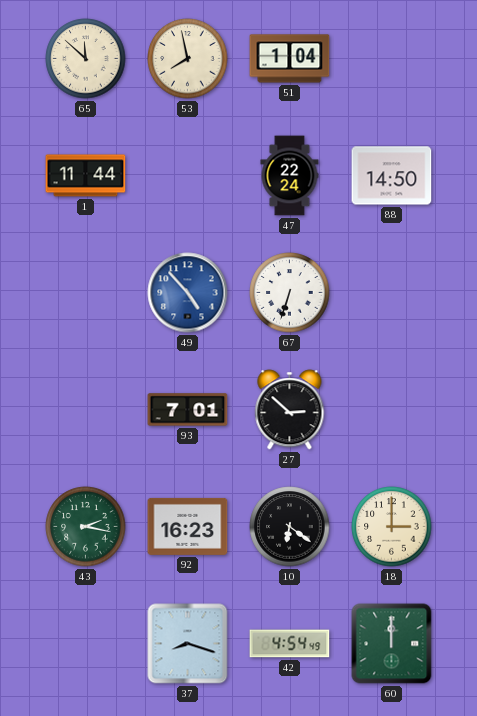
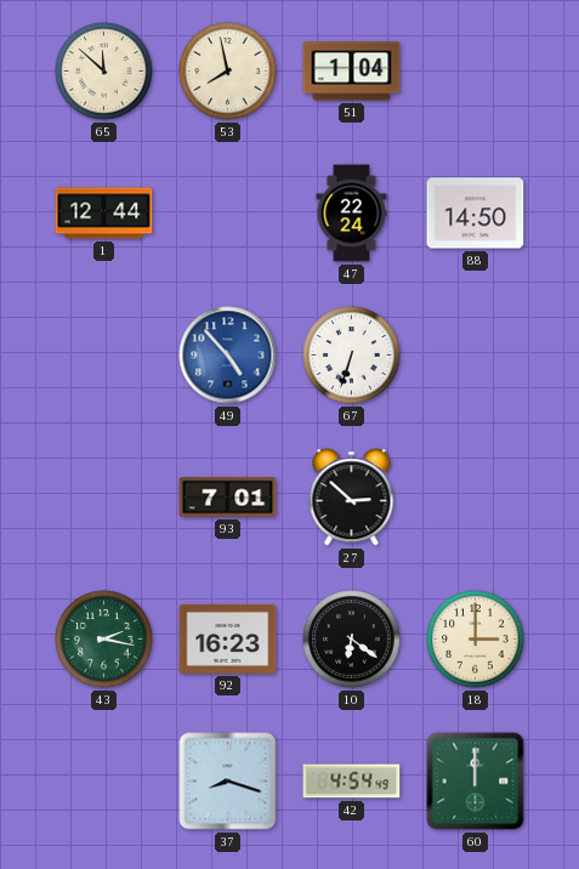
1: 11:44 -> 12:44 (104, 214)
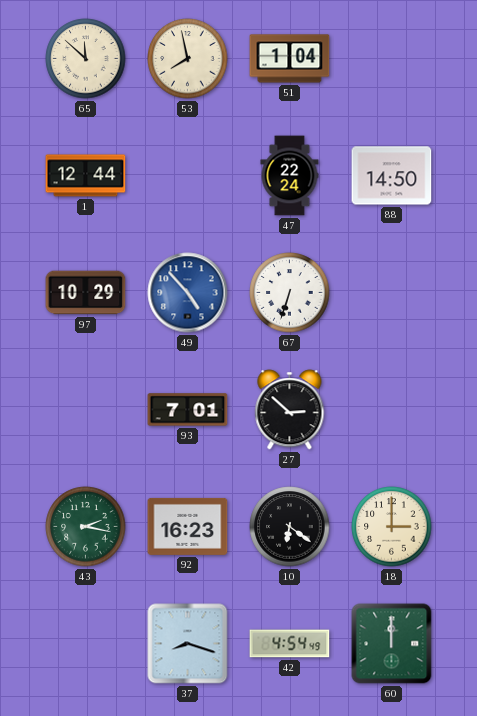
97: none -> 10:29 (86, 293)
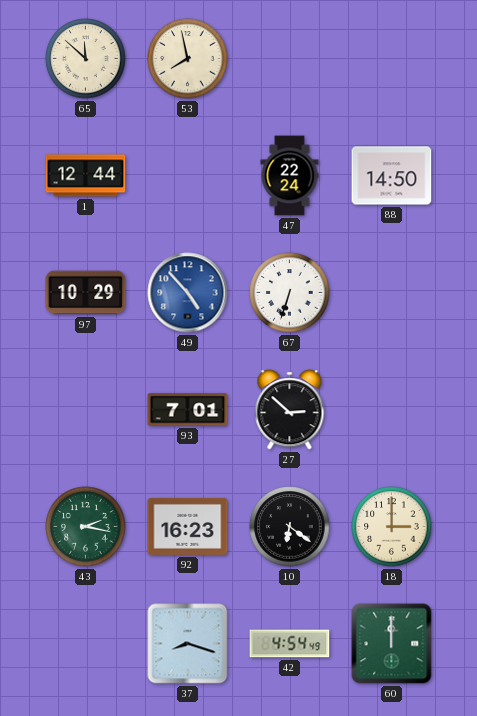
51: 1:04 -> none (290, 59)
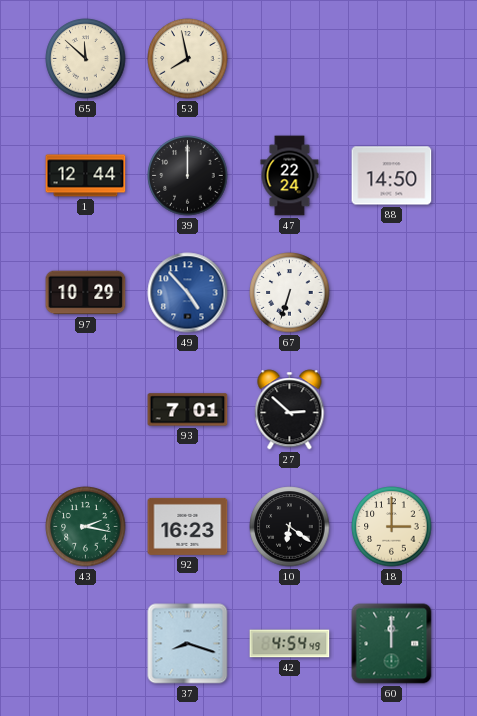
39: none -> 12:00 (188, 176)
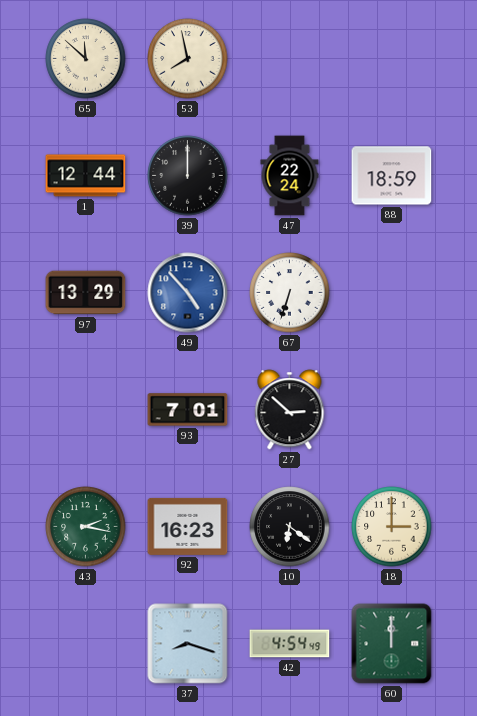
88: 14:50 -> 18:59 (392, 176)
97: 10:29 -> 13:29 (86, 293)
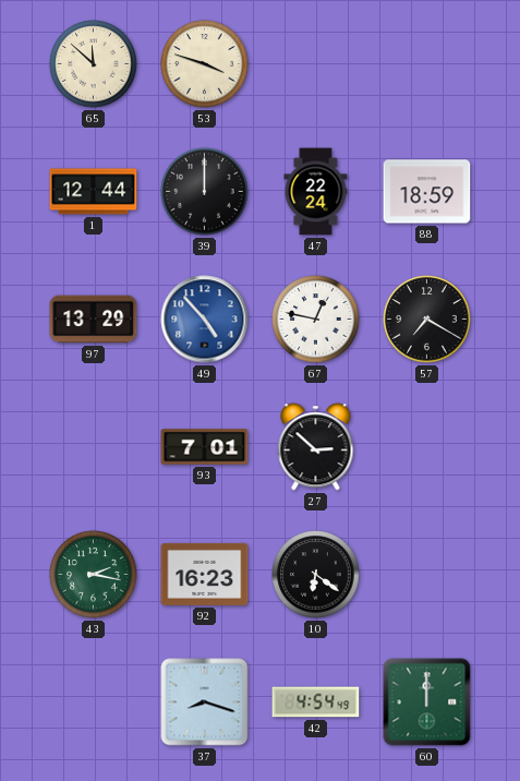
53: 7:58 -> 3:48 (205, 64)
67: 6:33 -> 12:47 (316, 320)
57: none -> 7:20 (427, 320)
18: 3:00 -> none (392, 527)
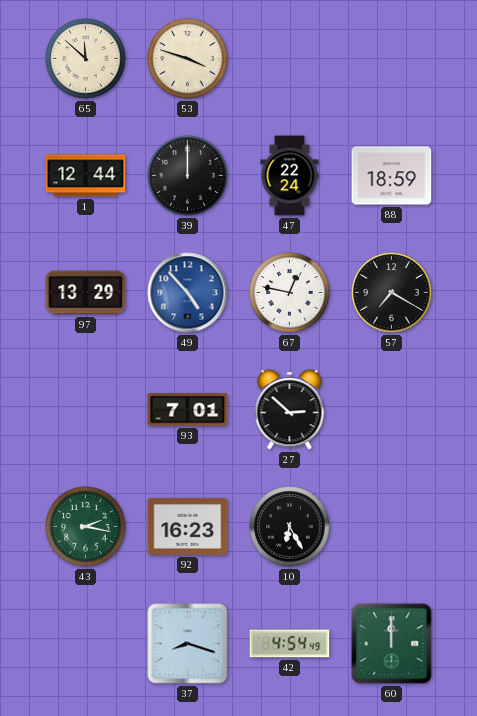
10: 6:21 -> 6:25 (290, 527)
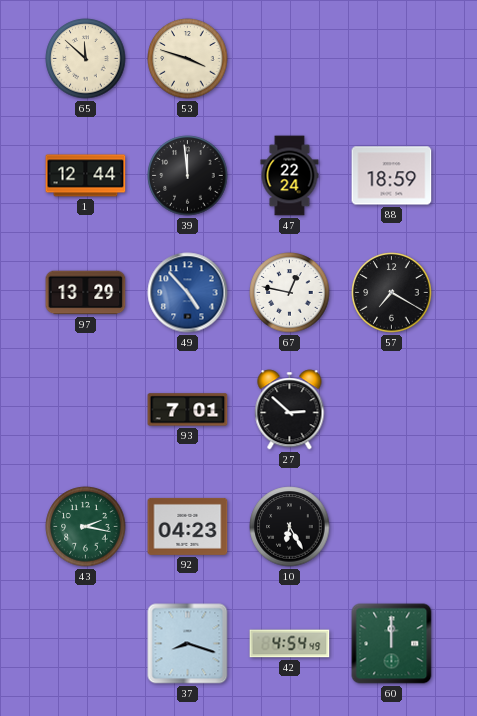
39: 12:00 -> 11:59 (188, 176)
92: 16:23 -> 04:23 (188, 526)
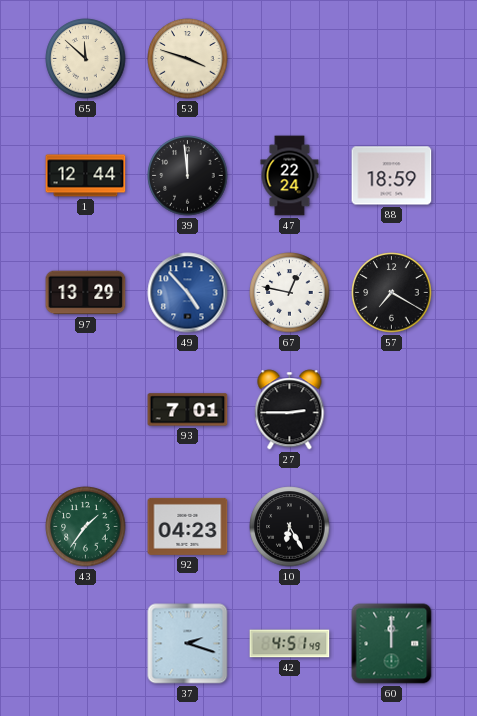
27: 2:52 -> 2:45 (290, 410)
43: 2:17 -> 1:36 (86, 527)
37: 8:18 -> 2:18 (188, 644)
42: 4:54 -> 4:51 (290, 644)
